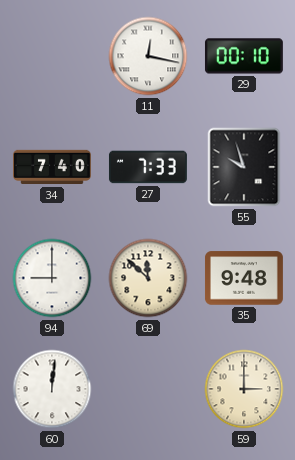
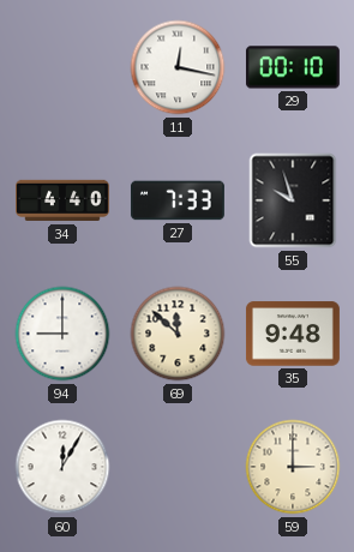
34: 7:40 -> 4:40 (64, 200)
60: 12:01 -> 12:05 (62, 467)
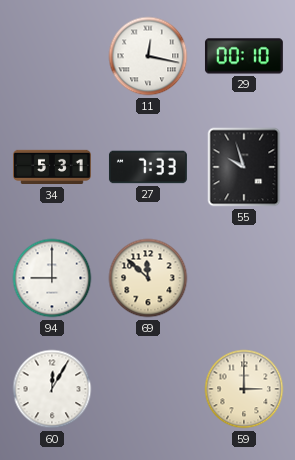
34: 4:40 -> 5:31 (53, 167)
35: 9:48 -> none (293, 334)
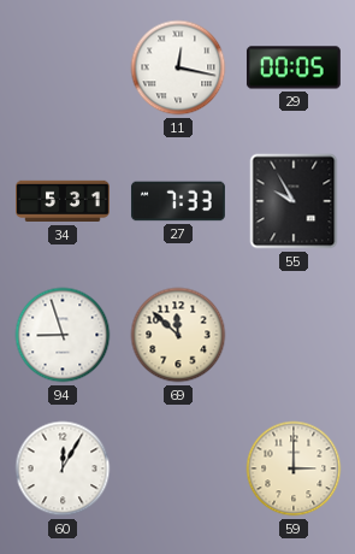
29: 00:10 -> 00:05 (294, 67)
55: 9:57 -> 9:55 (294, 201)
94: 9:00 -> 8:57 (63, 335)
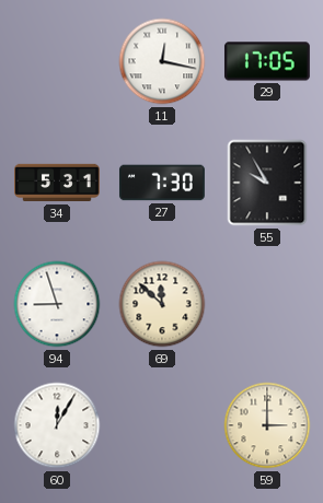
29: 00:05 -> 17:05 (267, 61)
27: 7:33 -> 7:30 (162, 183)
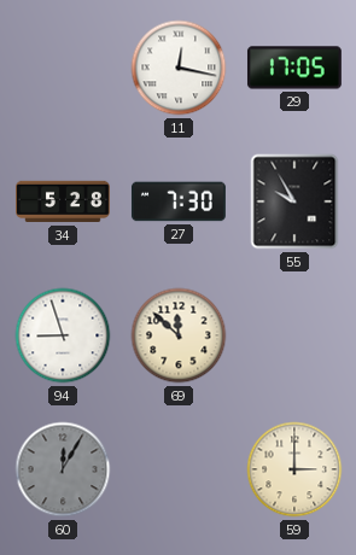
34: 5:31 -> 5:28 (64, 201)
60 dial: white -> grey (63, 469)
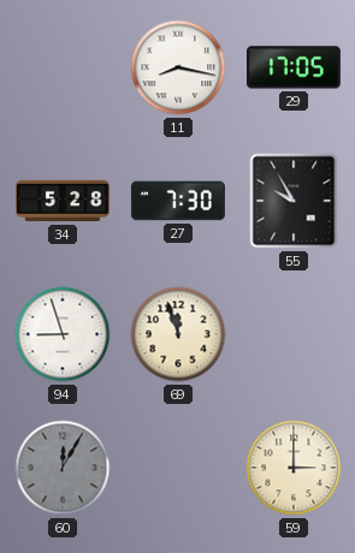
11: 12:17 -> 8:17 (178, 67)
69: 11:52 -> 11:57 (178, 334)
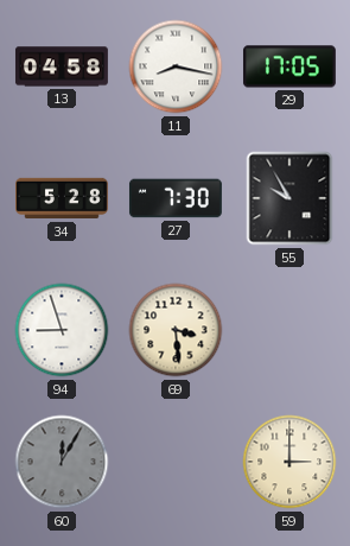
13: none -> 04:58 (62, 66)
69: 11:57 -> 3:29 (176, 330)
